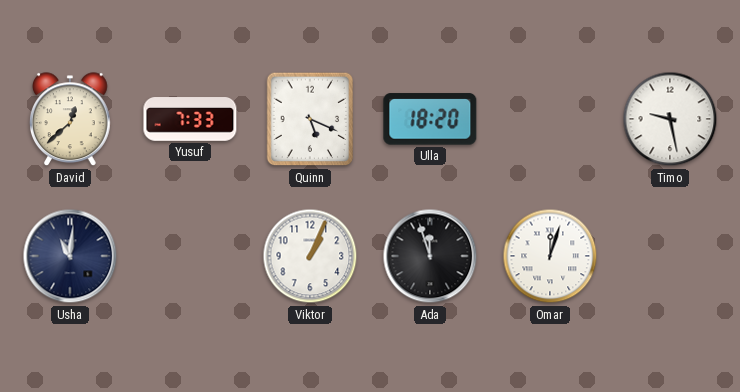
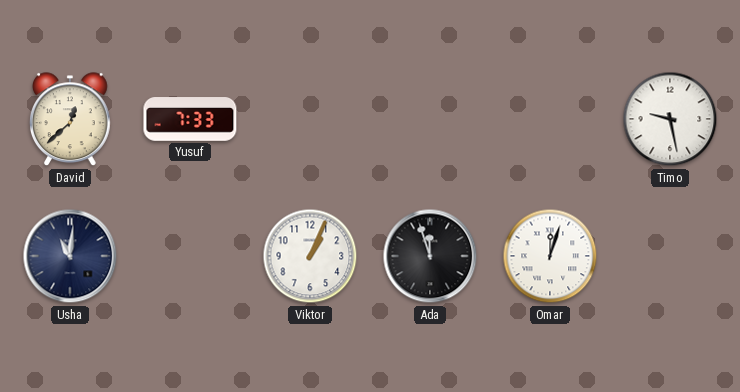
Quinn: 5:19 -> none (310, 119)
Ulla: 18:20 -> none (430, 119)
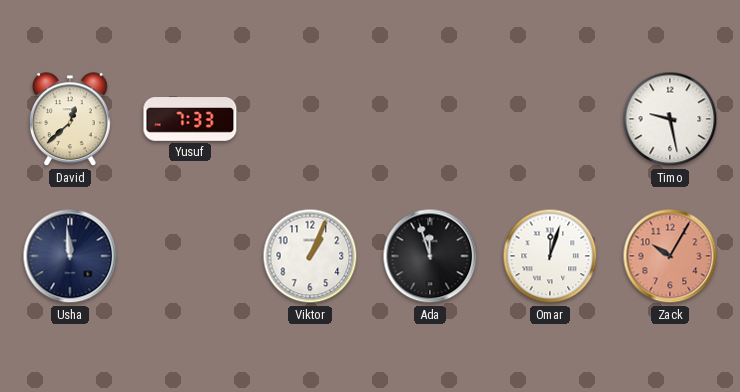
Usha: 11:01 -> 11:59 (70, 256)
Zack: none -> 10:05 (670, 256)
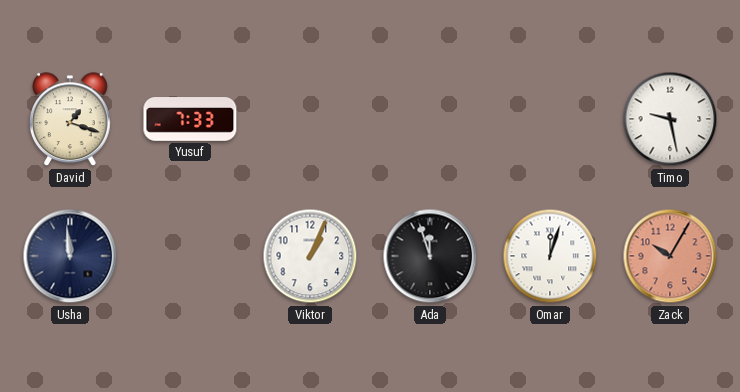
David: 12:38 -> 1:18 (71, 120)
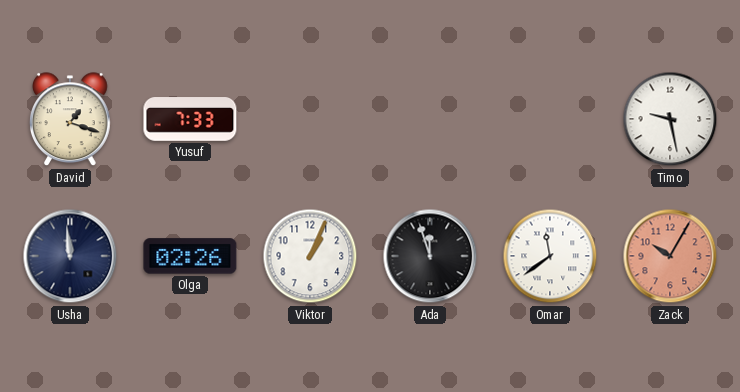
Olga: none -> 02:26 (190, 256)
Omar: 12:03 -> 11:39 (550, 256)
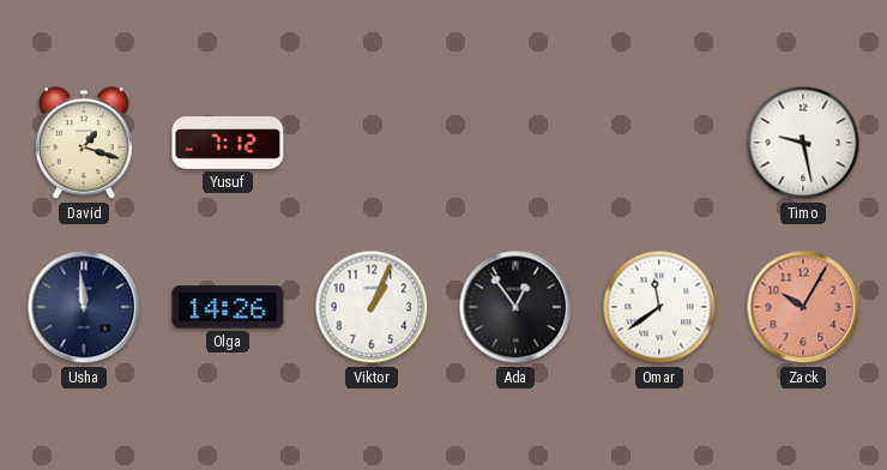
Yusuf: 7:33 -> 7:12 (228, 143)
Olga: 02:26 -> 14:26 (228, 307)
Ada: 11:57 -> 12:54 (515, 307)
